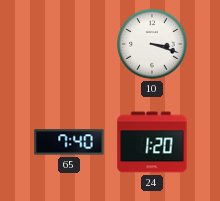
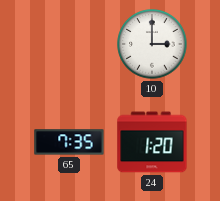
10: 3:18 -> 3:00 (152, 44)
65: 7:40 -> 7:35 (69, 142)
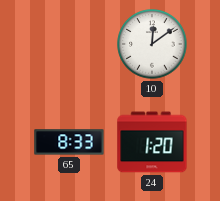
10: 3:00 -> 12:09 (152, 44)
65: 7:35 -> 8:33 (69, 142)
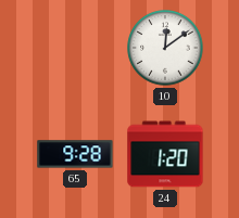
65: 8:33 -> 9:28 (75, 154)
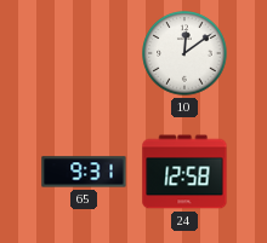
65: 9:28 -> 9:31 (84, 172)
24: 1:20 -> 12:58 (184, 172)
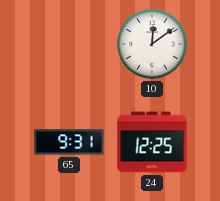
24: 12:58 -> 12:25 (152, 142)
